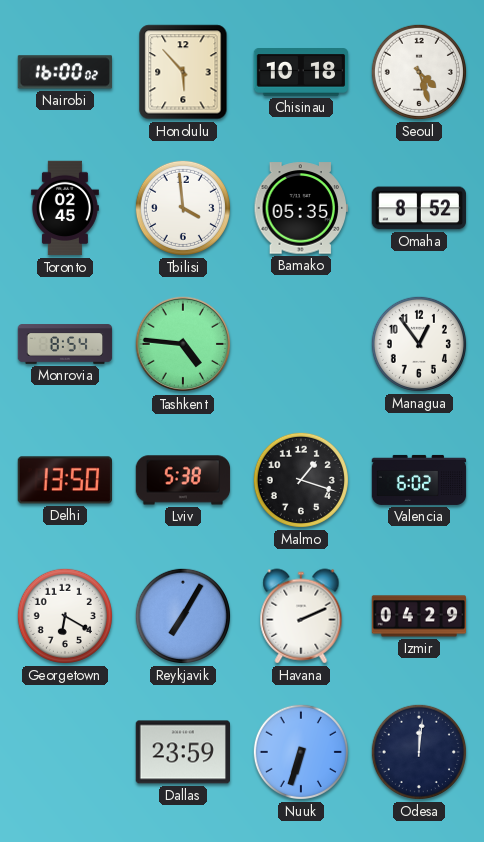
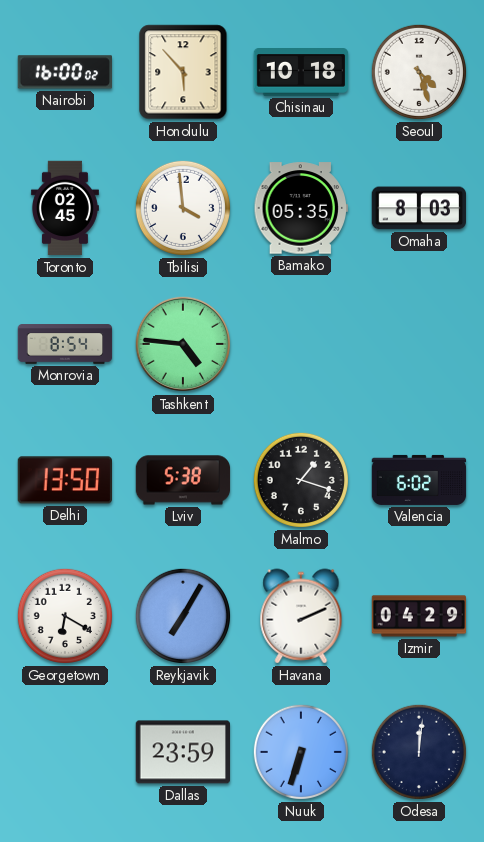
Omaha: 8:52 -> 8:03 (419, 208)
Managua: 12:54 -> none (419, 344)
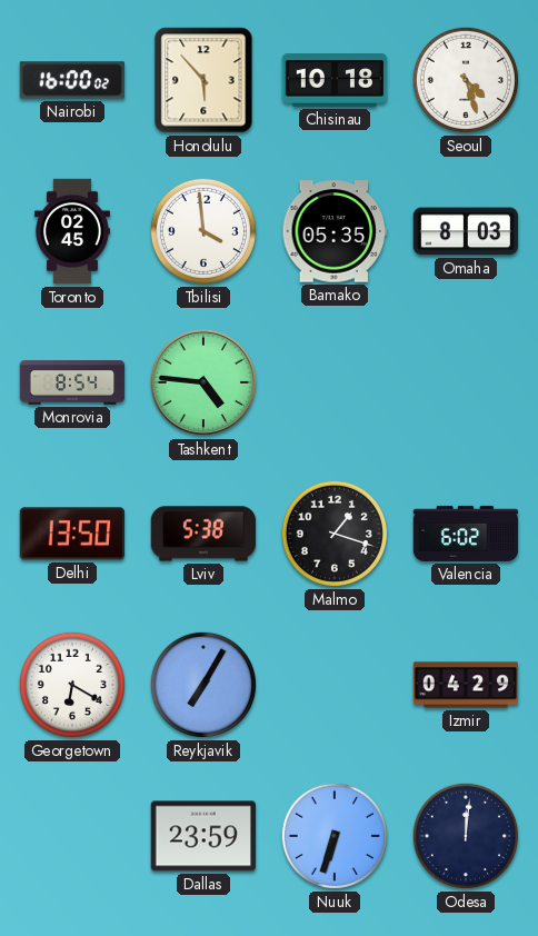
Havana: 2:11 -> none (301, 616)
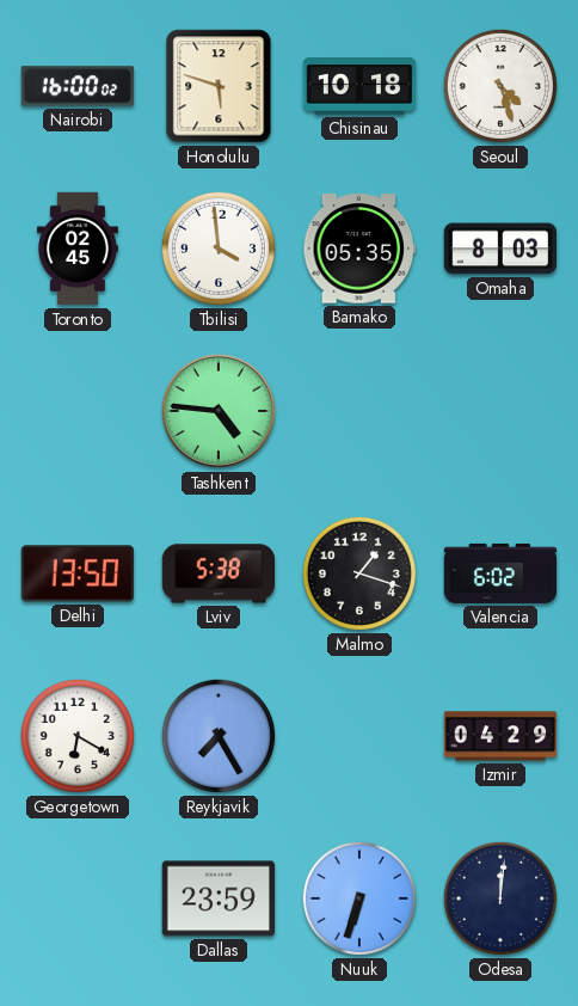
Honolulu: 5:53 -> 5:48 (219, 86)
Monrovia: 8:54 -> none (72, 382)
Reykjavik: 7:05 -> 7:25 (219, 736)
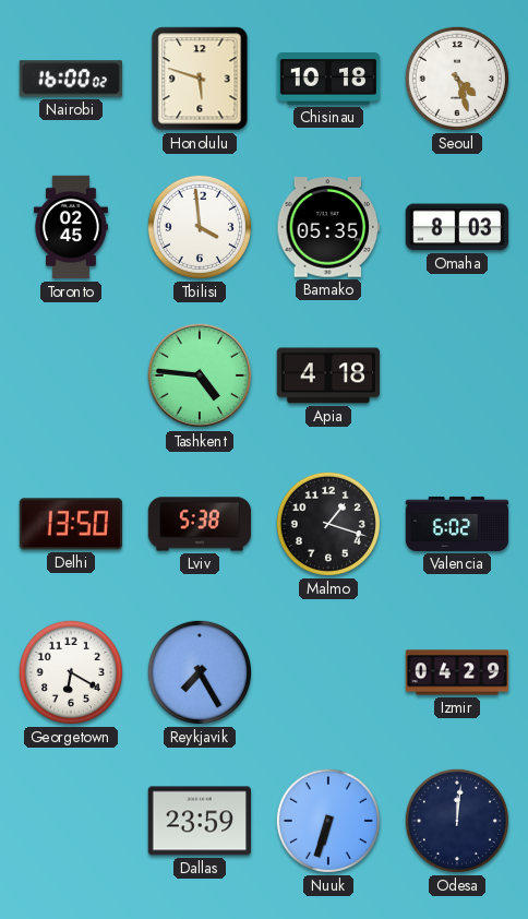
Apia: none -> 4:18 (328, 375)
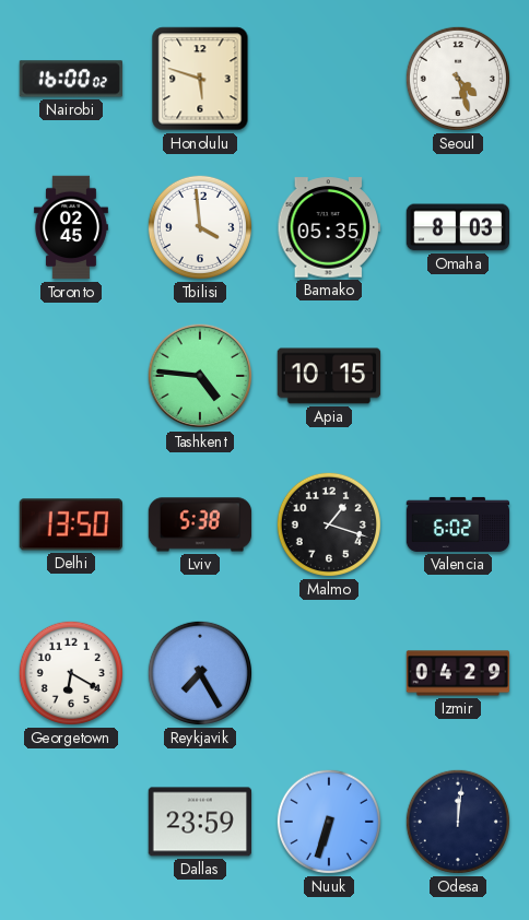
Chisinau: 10:18 -> none (328, 80)
Apia: 4:18 -> 10:15 (329, 376)
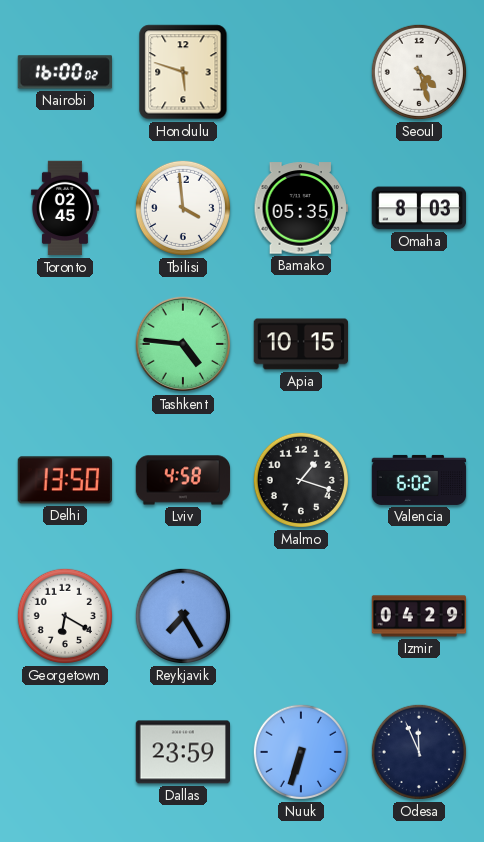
Lviv: 5:38 -> 4:58 (183, 480)
Odesa: 12:01 -> 11:56 (419, 752)
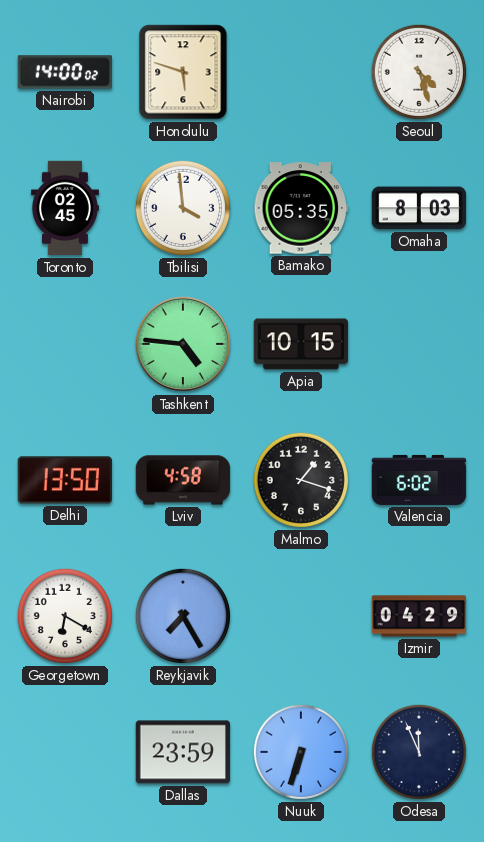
Nairobi: 16:00 -> 14:00 (64, 72)
